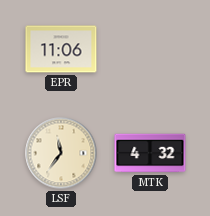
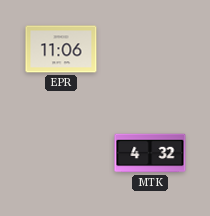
LSF: 11:36 -> none (61, 153)
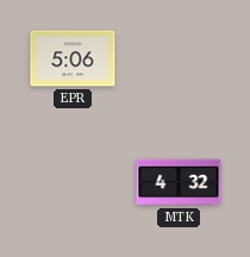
EPR: 11:06 -> 5:06 (73, 58)
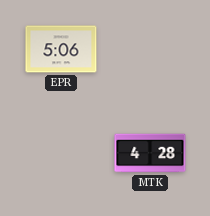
MTK: 4:32 -> 4:28 (150, 153)
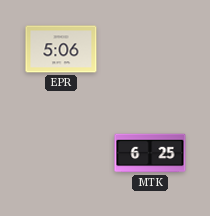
MTK: 4:28 -> 6:25 (150, 153)
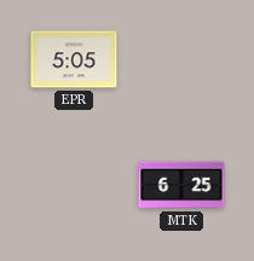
EPR: 5:06 -> 5:05 (74, 59)
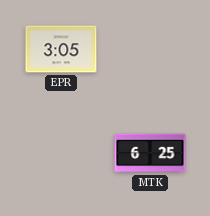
EPR: 5:05 -> 3:05 (61, 49)
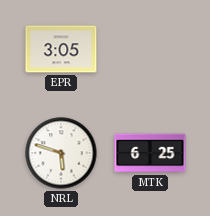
NRL: none -> 5:48 (61, 153)
